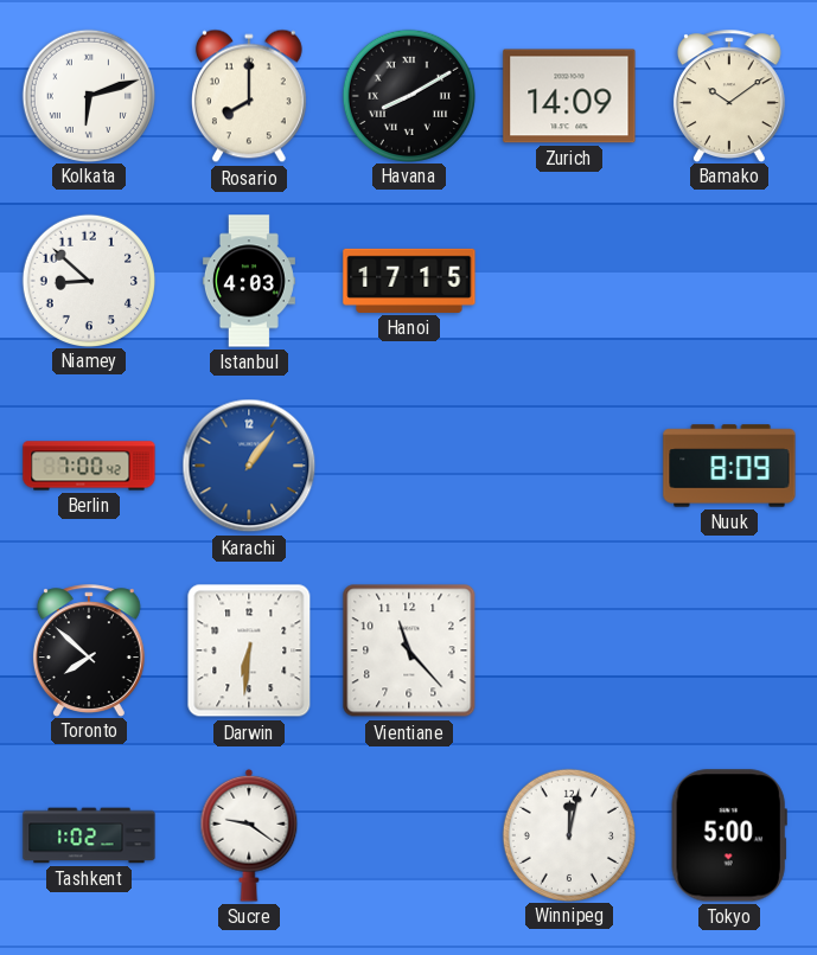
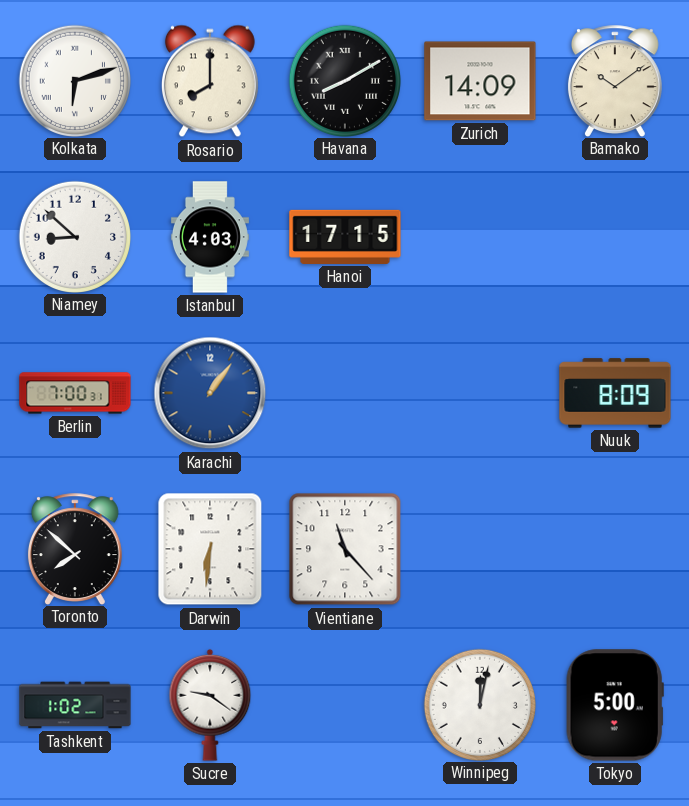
Berlin: 7:00:42 -> 7:00:31 (75, 393)
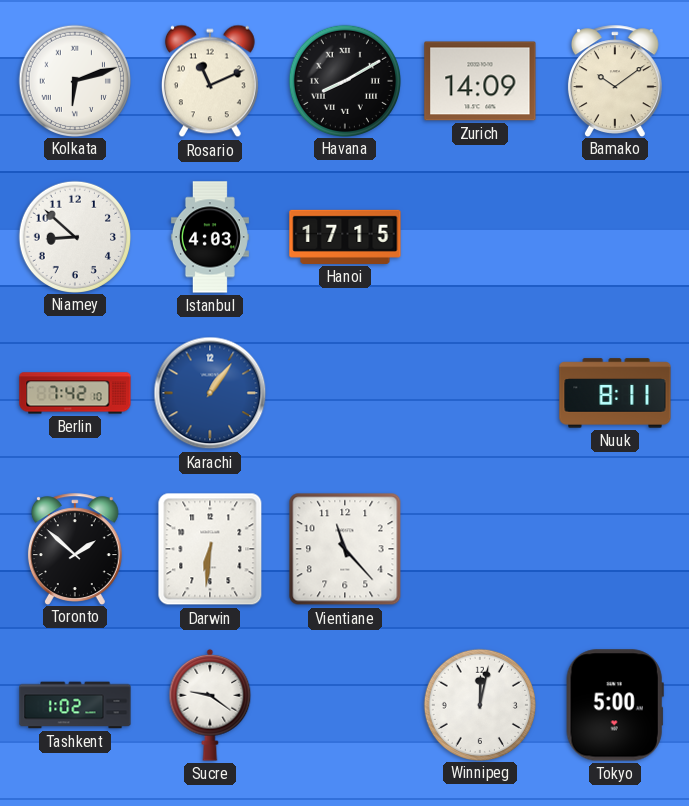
Rosario: 8:00 -> 11:11 (210, 81)
Berlin: 7:00 -> 7:42 (75, 393)
Nuuk: 8:09 -> 8:11 (615, 393)
Toronto: 7:52 -> 1:52 (75, 549)
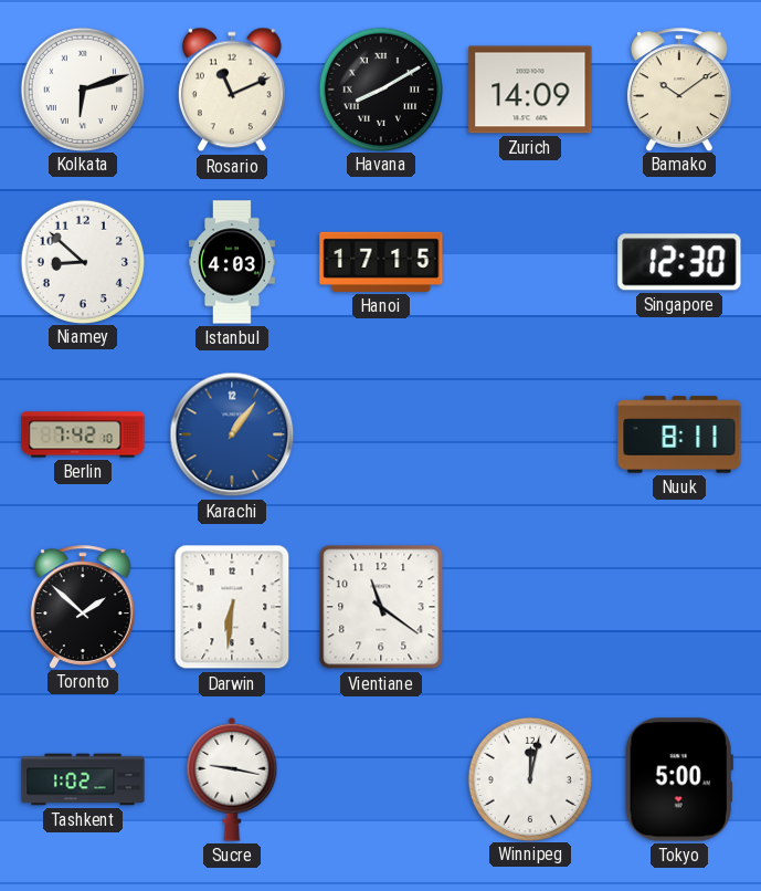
Singapore: none -> 12:30 (679, 262)
Vientiane: 11:23 -> 11:21 (381, 607)
Sucre: 9:21 -> 9:17 (232, 779)
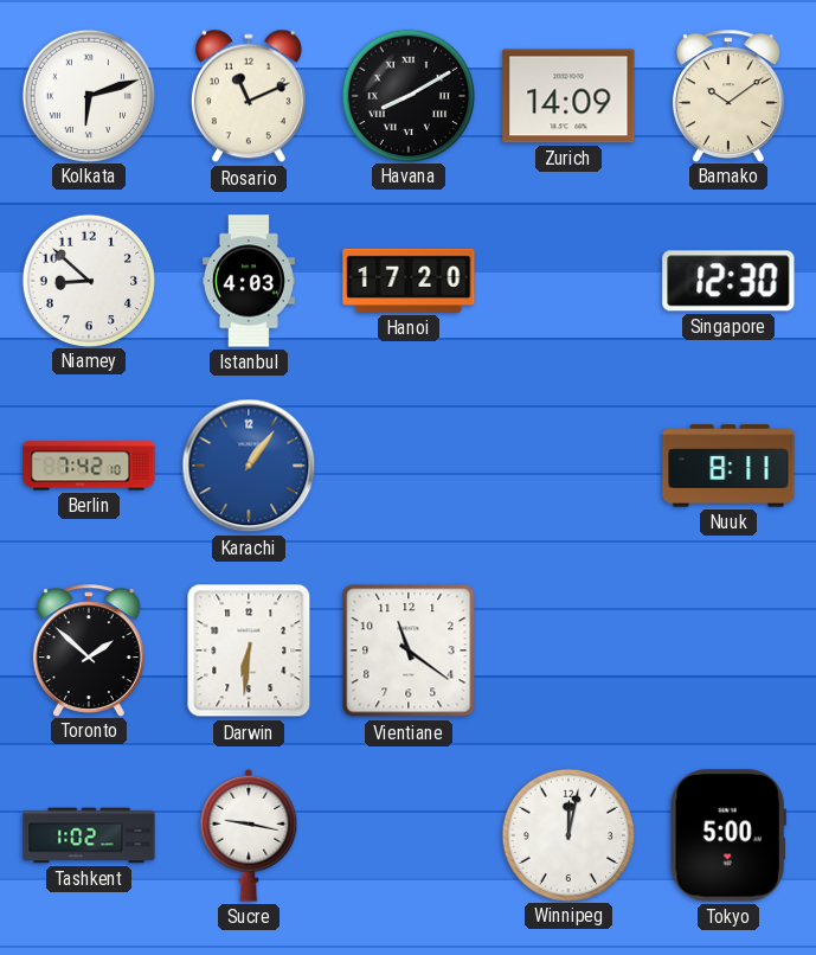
Hanoi: 17:15 -> 17:20 (409, 281)
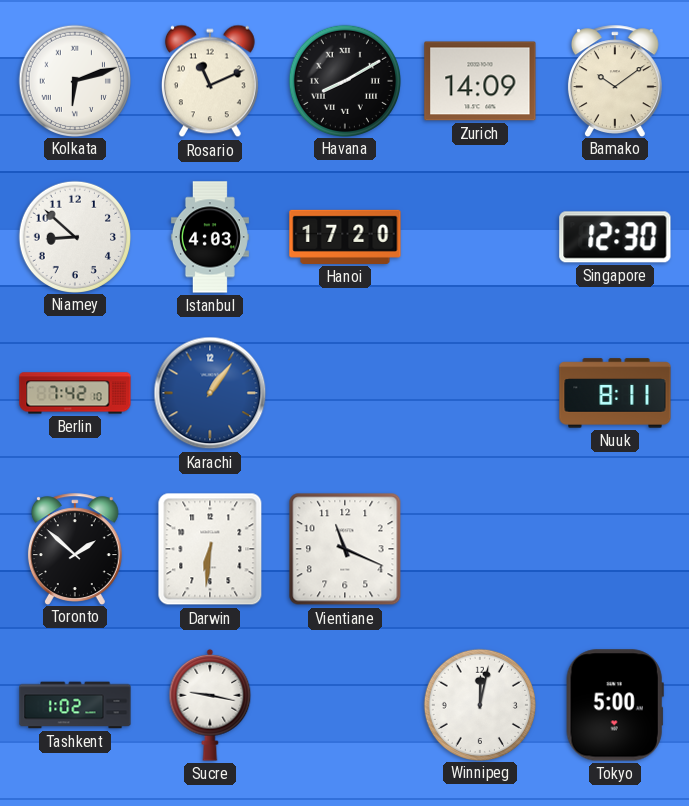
Vientiane: 11:21 -> 11:19 (345, 549)
